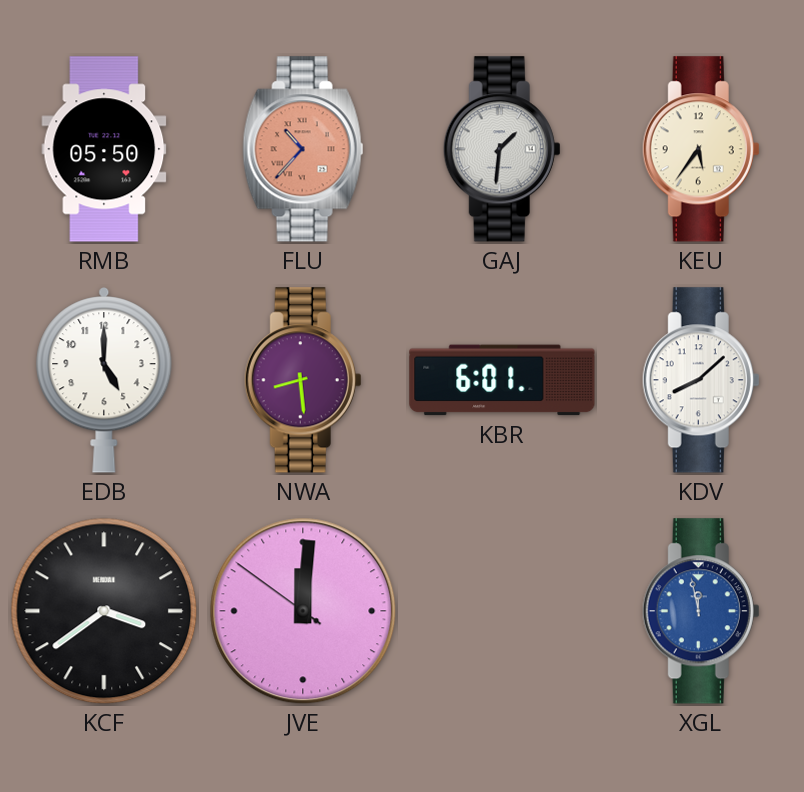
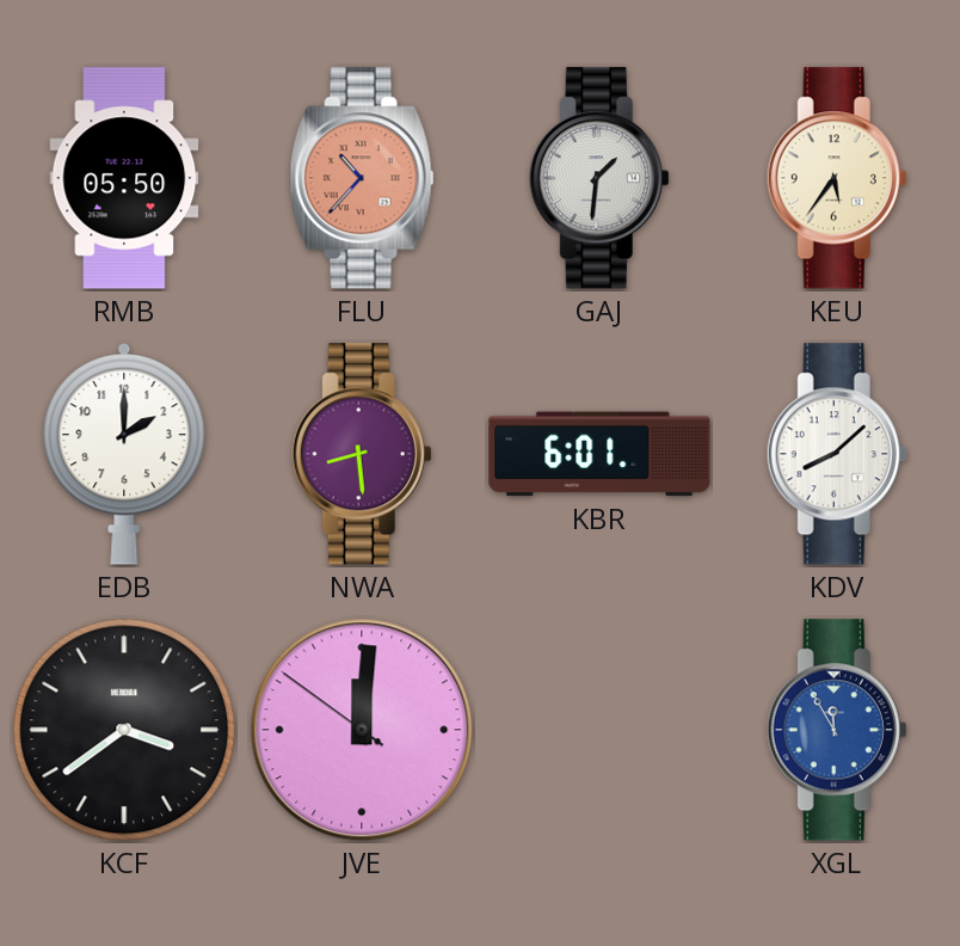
EDB: 5:00 -> 2:00 (124, 455)
XGL: 11:58 -> 11:55 (837, 730)
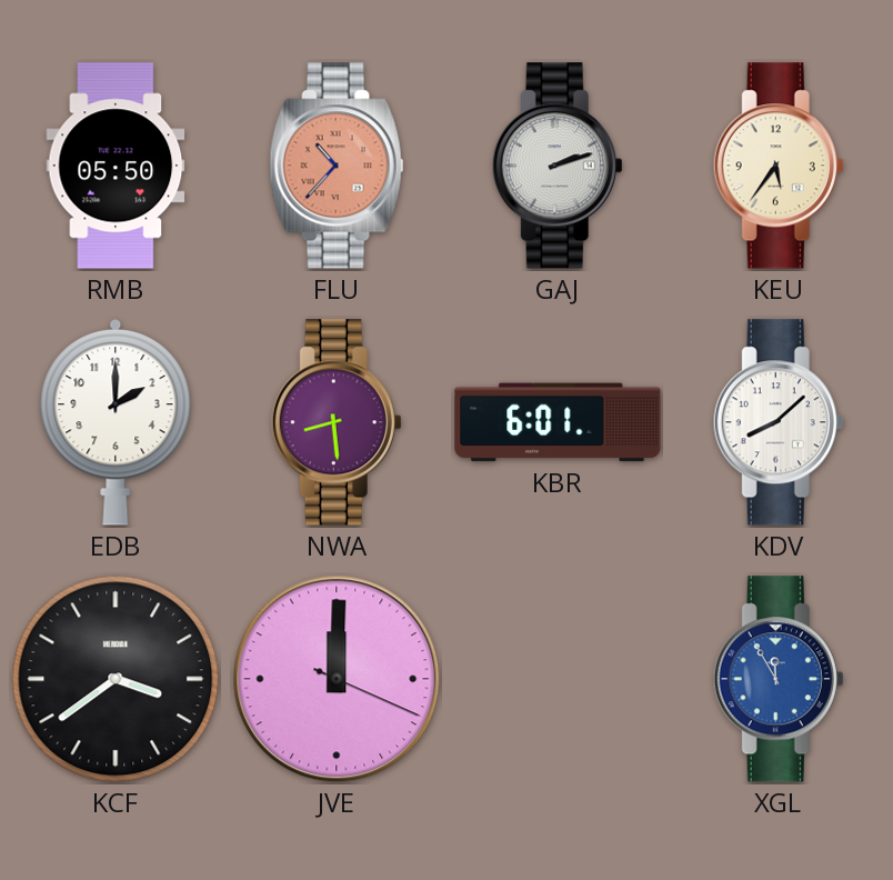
GAJ: 1:31 -> 2:12 (558, 166)
JVE: 12:00:51 -> 12:00:19 (337, 679)
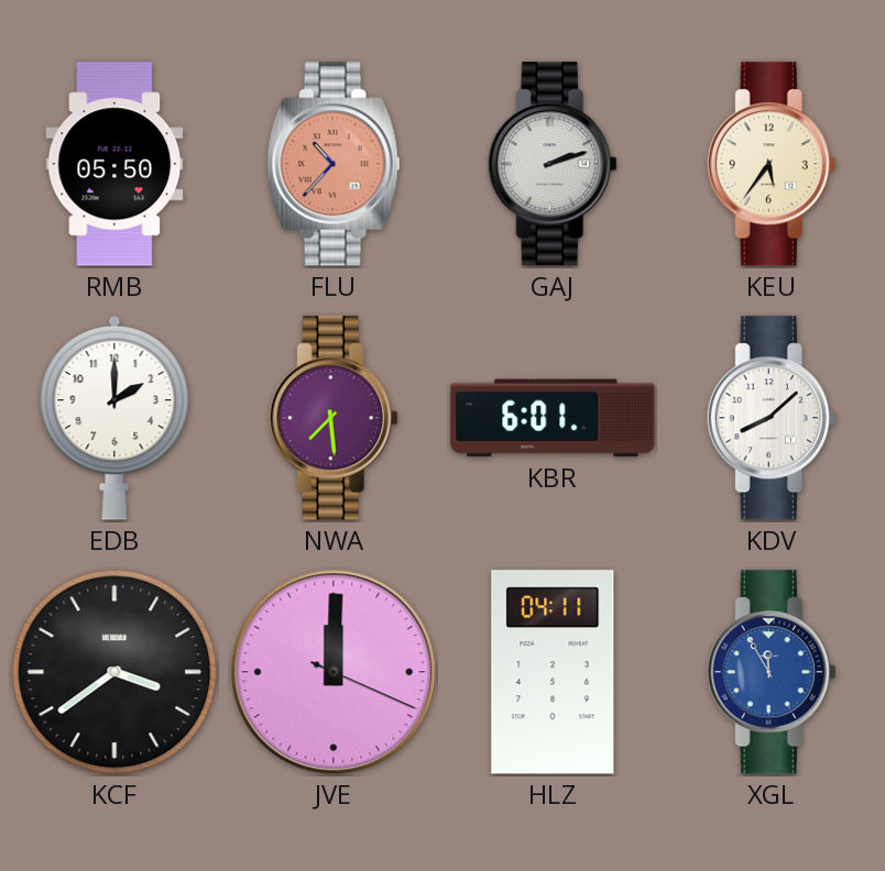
NWA: 8:29 -> 7:29 (334, 418)
HLZ: none -> 04:11 (553, 672)
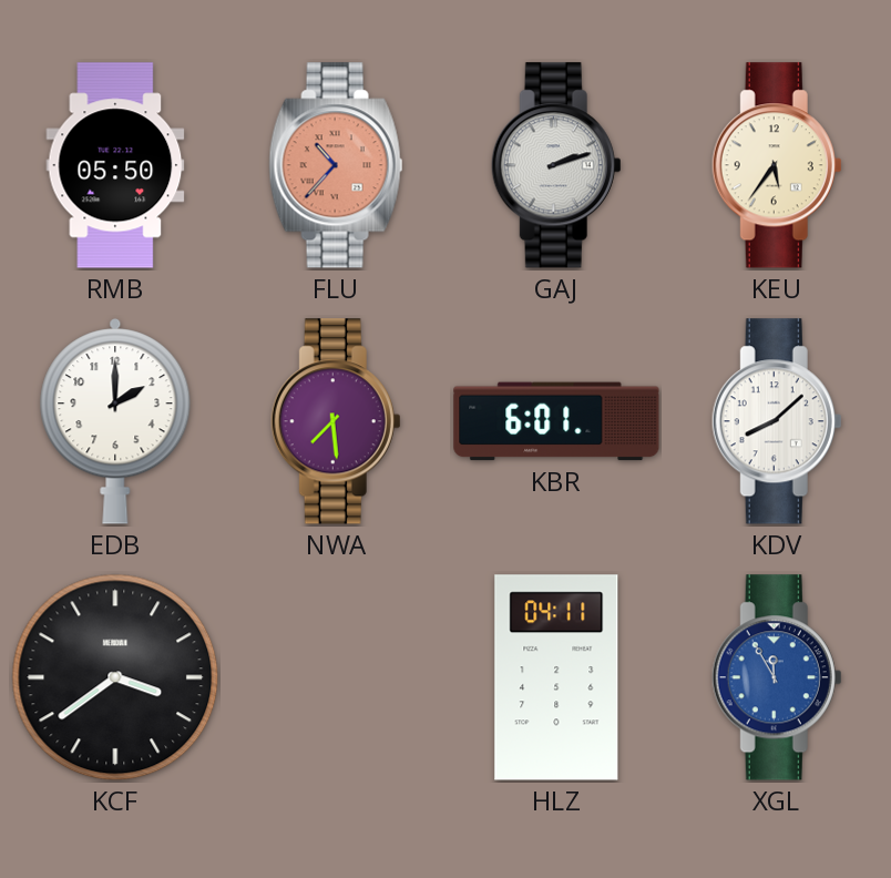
JVE: 12:00 -> none (334, 672)
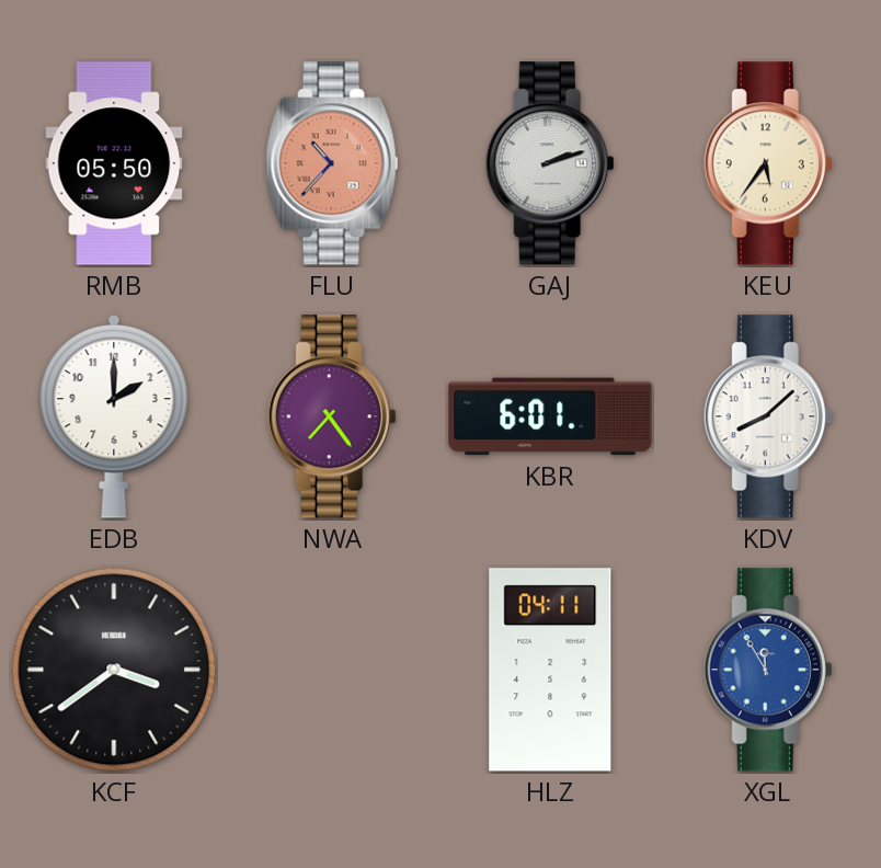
NWA: 7:29 -> 7:24 (332, 416)
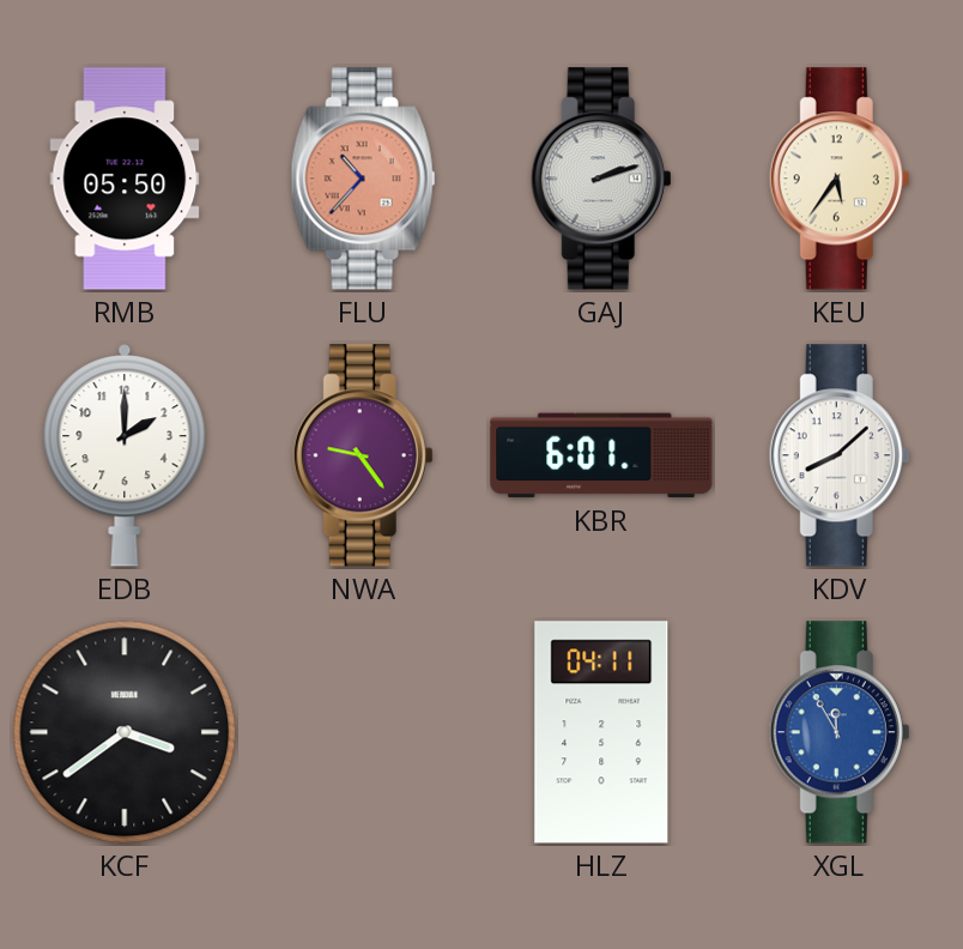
NWA: 7:24 -> 9:24 (363, 455)
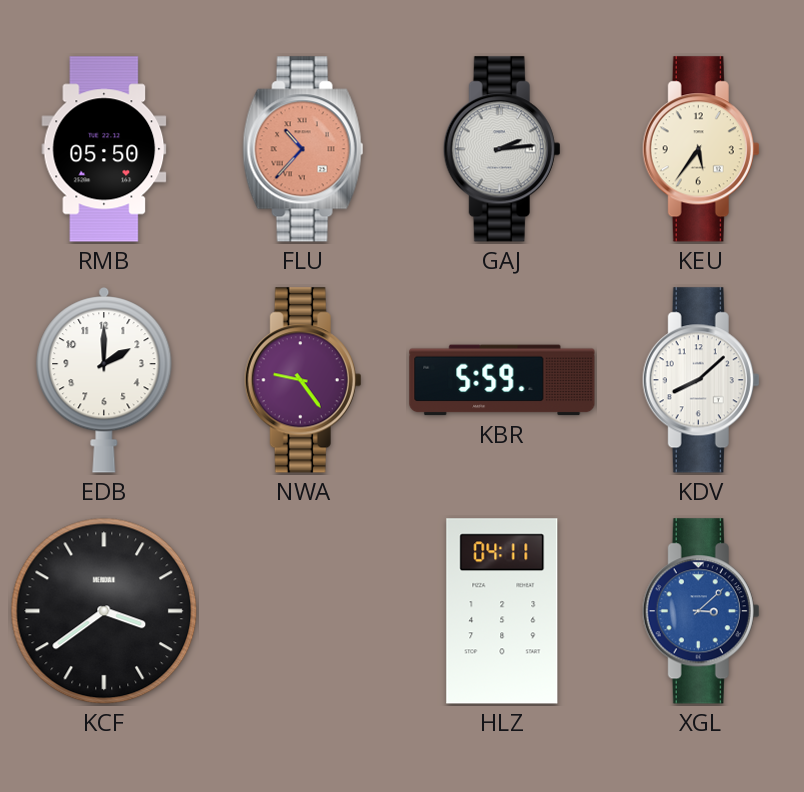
GAJ: 2:12 -> 2:14 (502, 149)
KBR: 6:01 -> 5:59 (502, 380)
XGL: 11:55 -> 3:08 (701, 611)
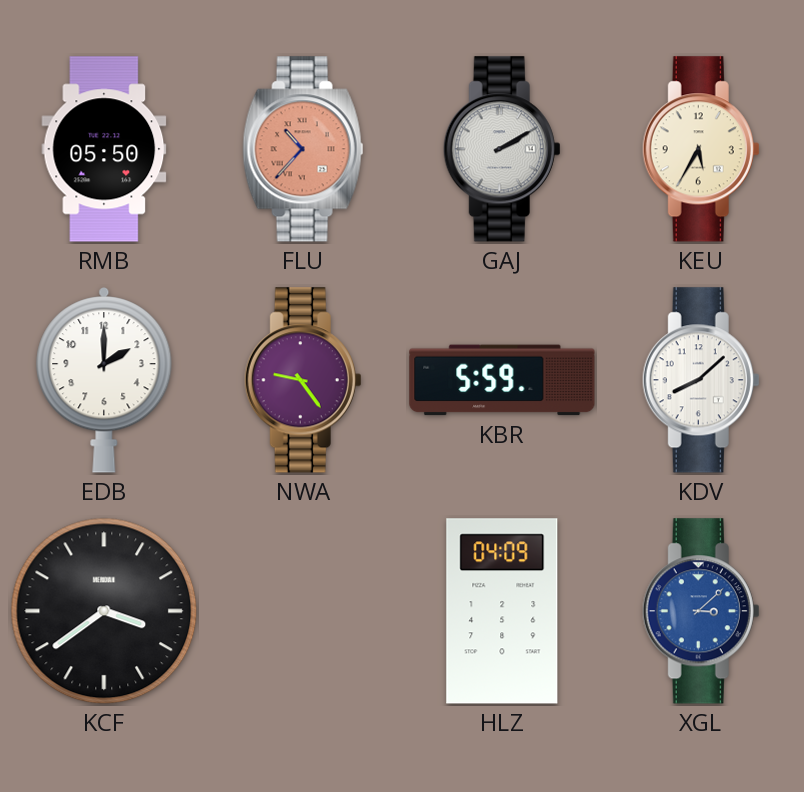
GAJ: 2:14 -> 2:10 (502, 149)
KEU: 5:36 -> 5:35 (701, 149)
HLZ: 04:11 -> 04:09 (502, 611)
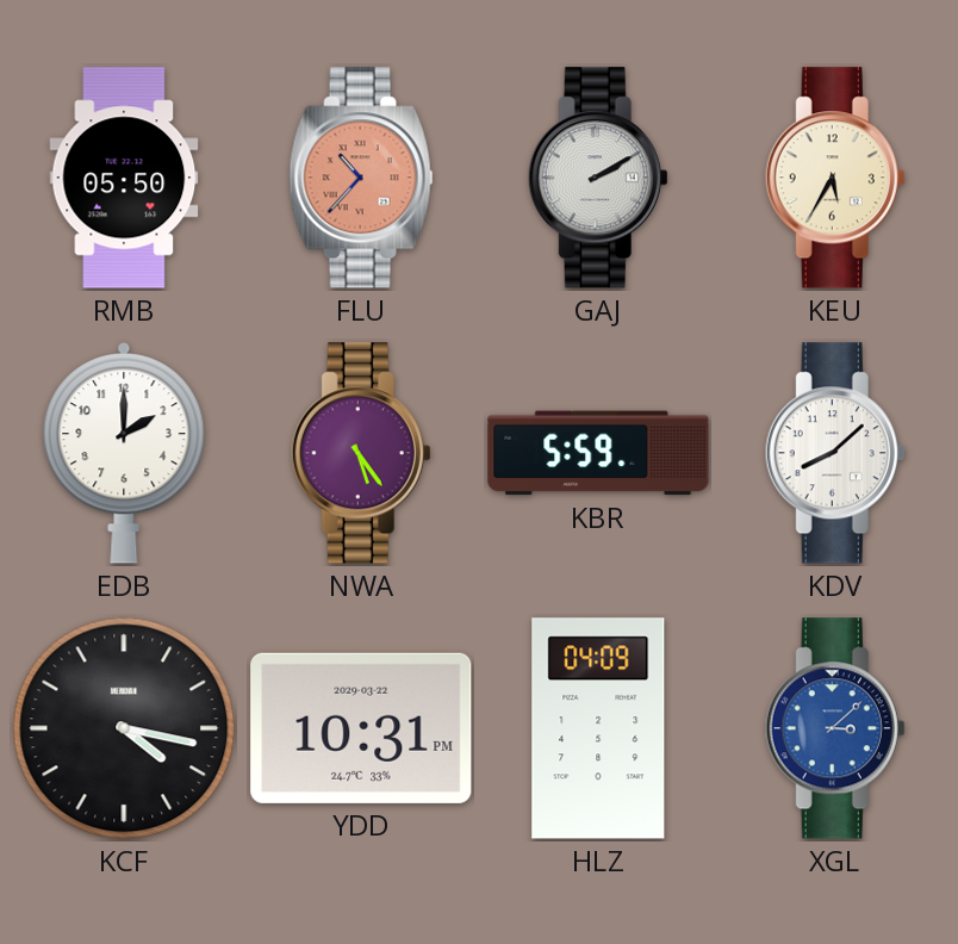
NWA: 9:24 -> 5:24 (361, 453)
KCF: 3:39 -> 4:17 (124, 728)
YDD: none -> 10:31 (361, 728)
